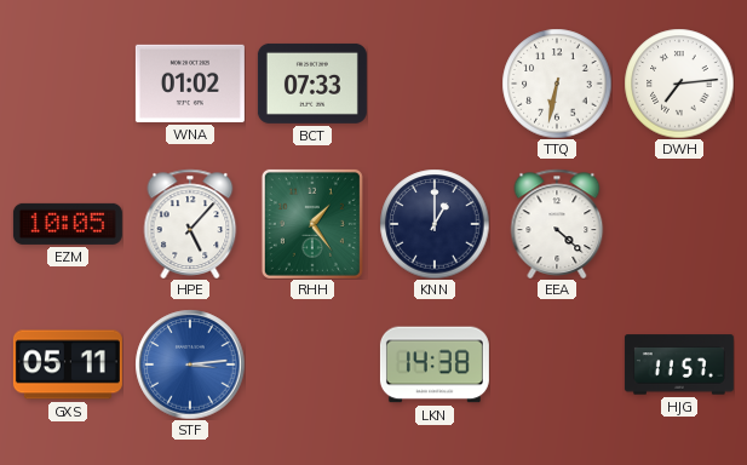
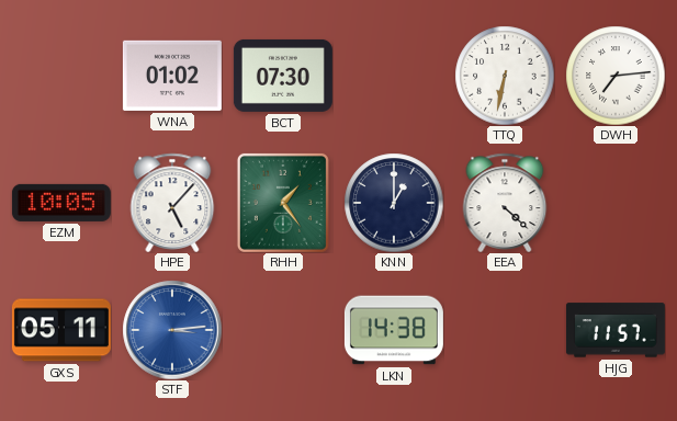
BCT: 07:33 -> 07:30 (283, 76)
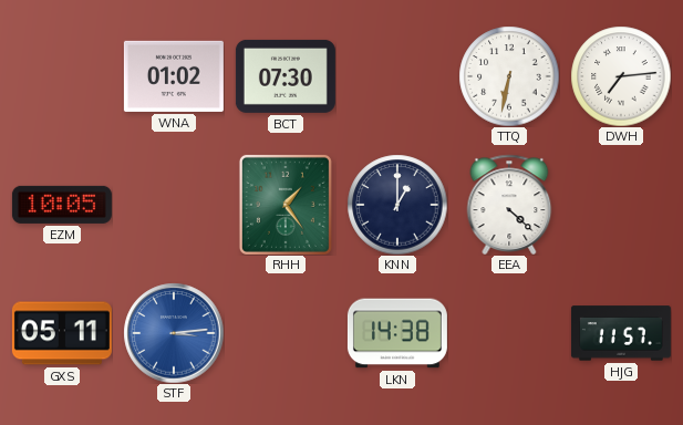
HPE: 5:07 -> none (172, 203)
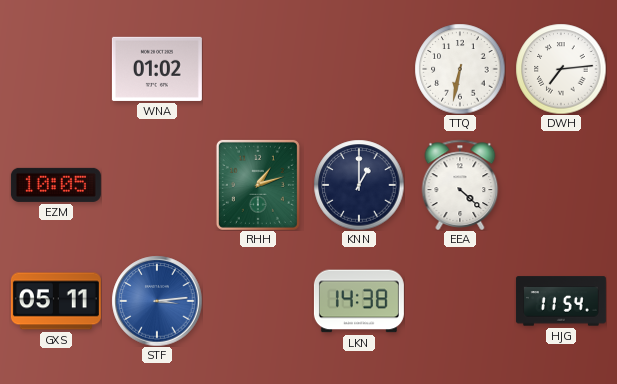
BCT: 07:30 -> none (286, 76)
RHH: 1:24 -> 1:12 (258, 185)
HJG: 11:57 -> 11:54 (561, 301)
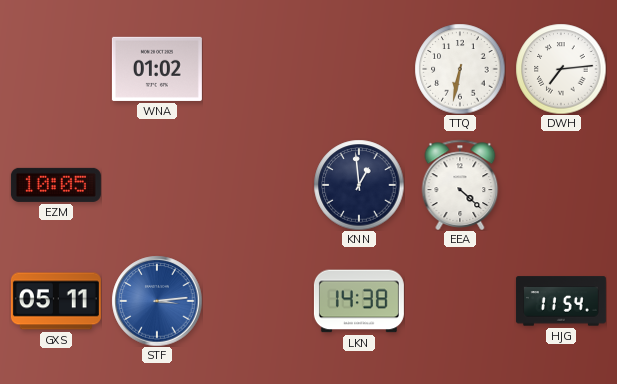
RHH: 1:12 -> none (258, 185)
KNN: 1:00 -> 12:59 (359, 185)
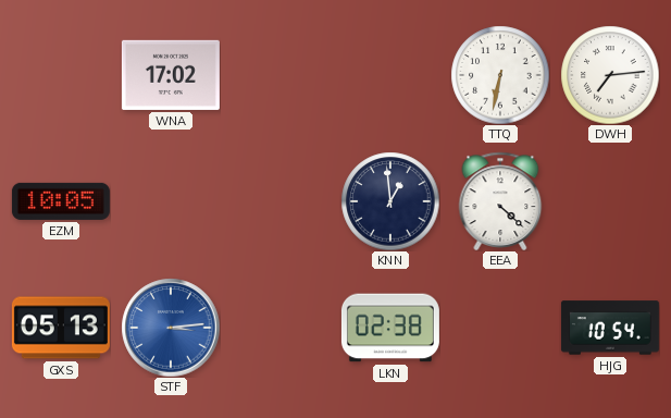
WNA: 01:02 -> 17:02 (171, 75)
GXS: 05:11 -> 05:13 (61, 328)
LKN: 14:38 -> 02:38 (390, 328)
HJG: 11:54 -> 10:54 (610, 328)
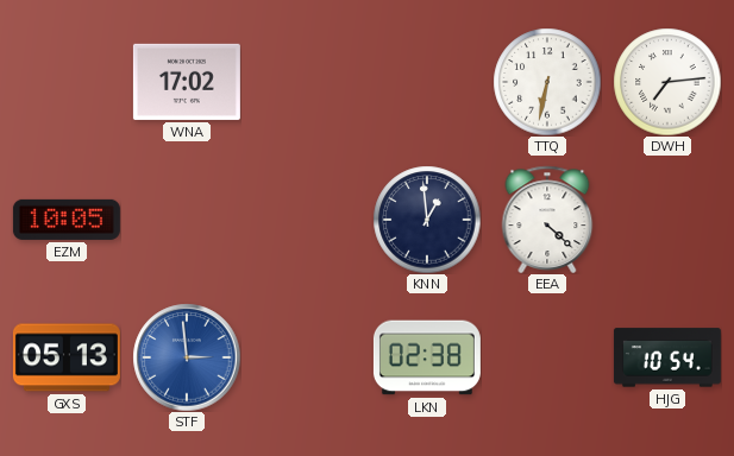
STF: 3:14 -> 2:59 (187, 357)
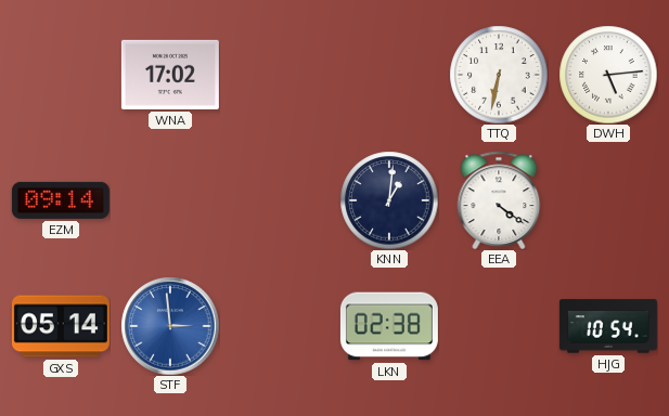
DWH: 7:14 -> 5:14 (608, 75)
EZM: 10:05 -> 09:14 (61, 200)
KNN: 12:59 -> 1:01 (389, 200)
EEA: 4:22 -> 4:21 (499, 200)
GXS: 05:13 -> 05:14 (61, 326)
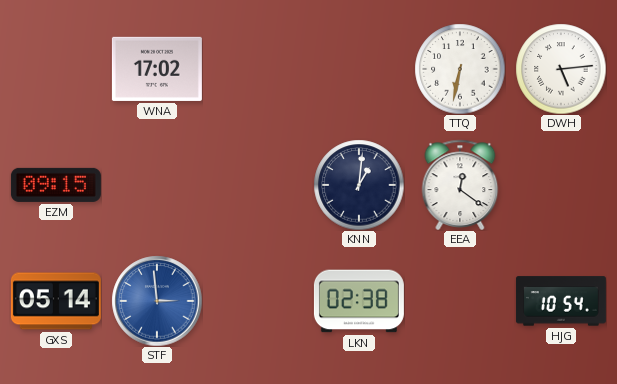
EZM: 09:14 -> 09:15 (56, 185)
EEA: 4:21 -> 12:21 (460, 185)
